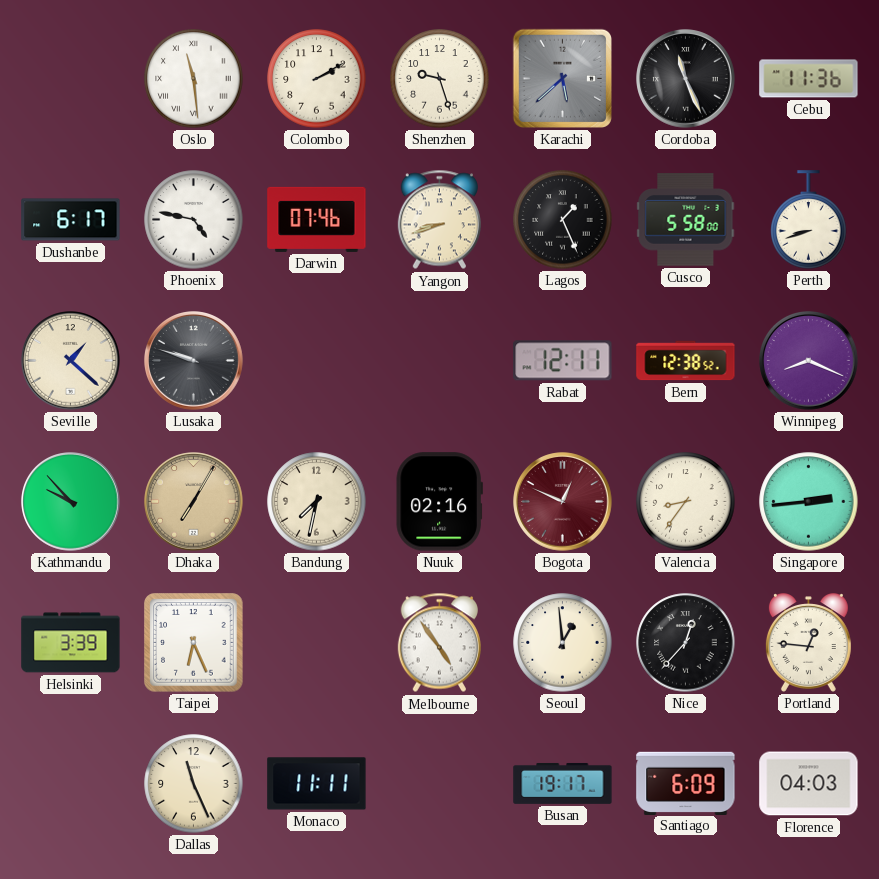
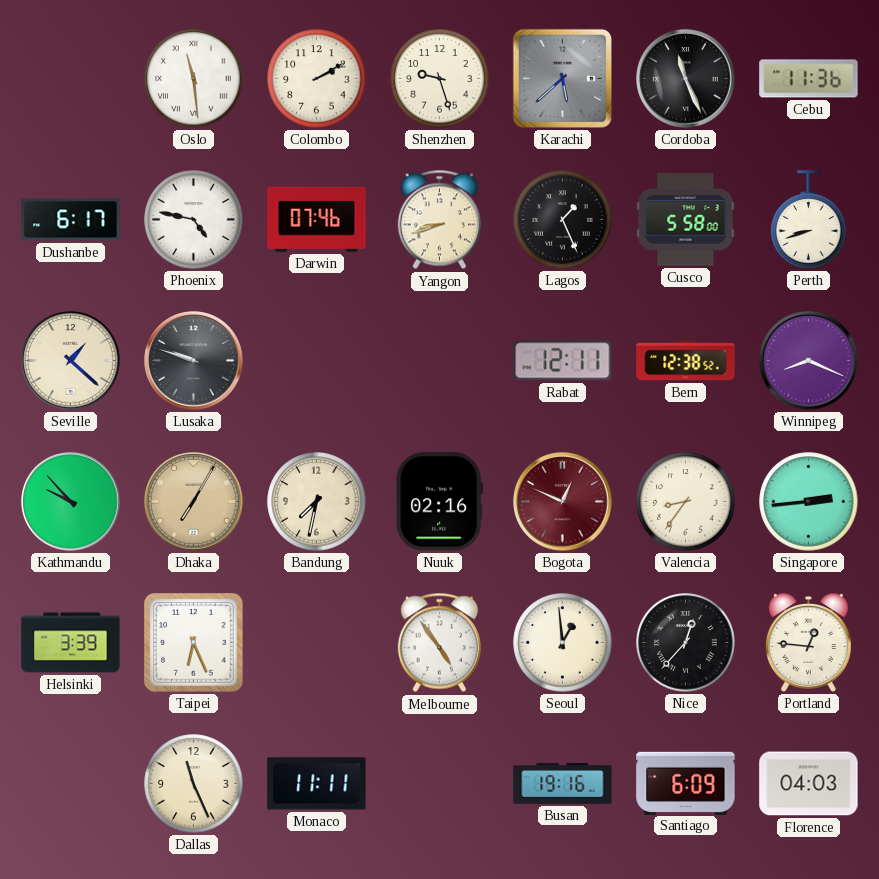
Busan: 19:17 -> 19:16 (563, 783)
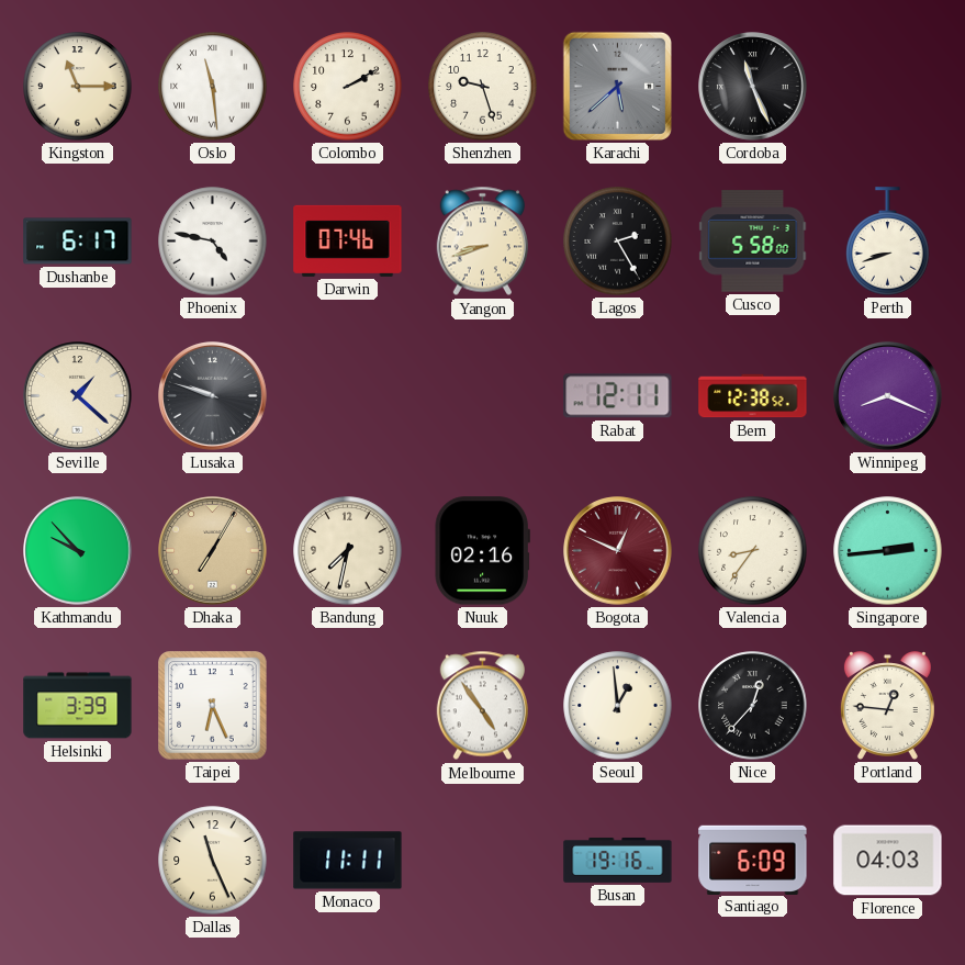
Kingston: none -> 11:15 (78, 87)
Cebu: 11:36 -> none (809, 79)
Lagos: 1:26 -> 2:25 (618, 242)
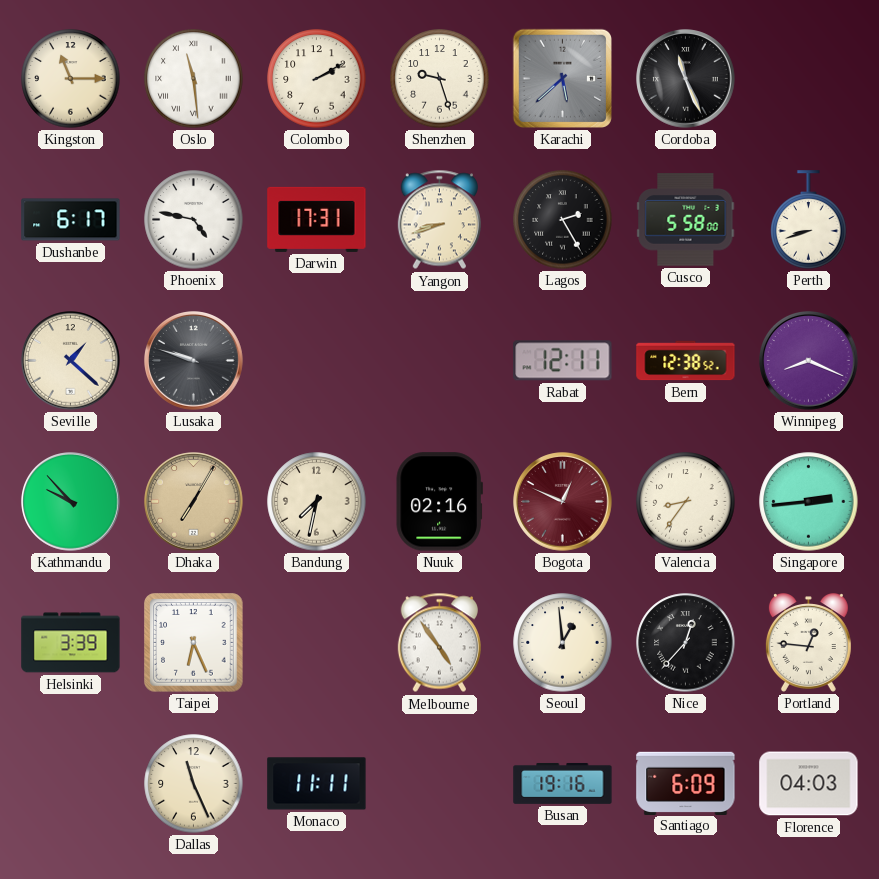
Darwin: 07:46 -> 17:31 (317, 219)
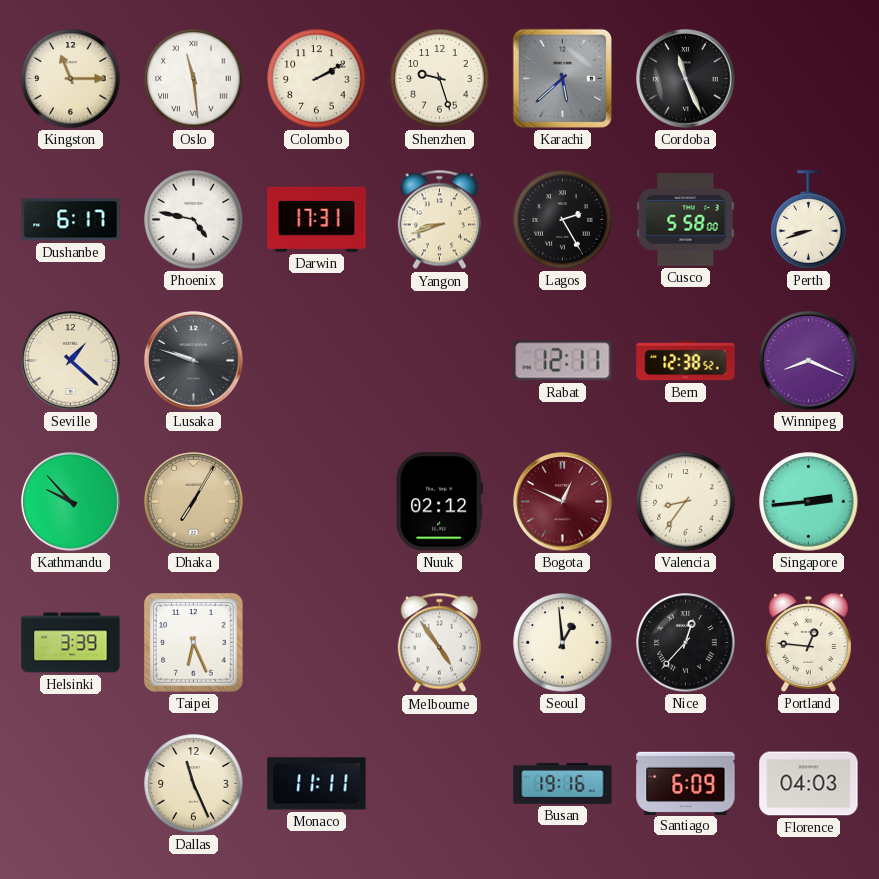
Bandung: 7:32 -> none (317, 502)
Nuuk: 02:16 -> 02:12 (439, 502)
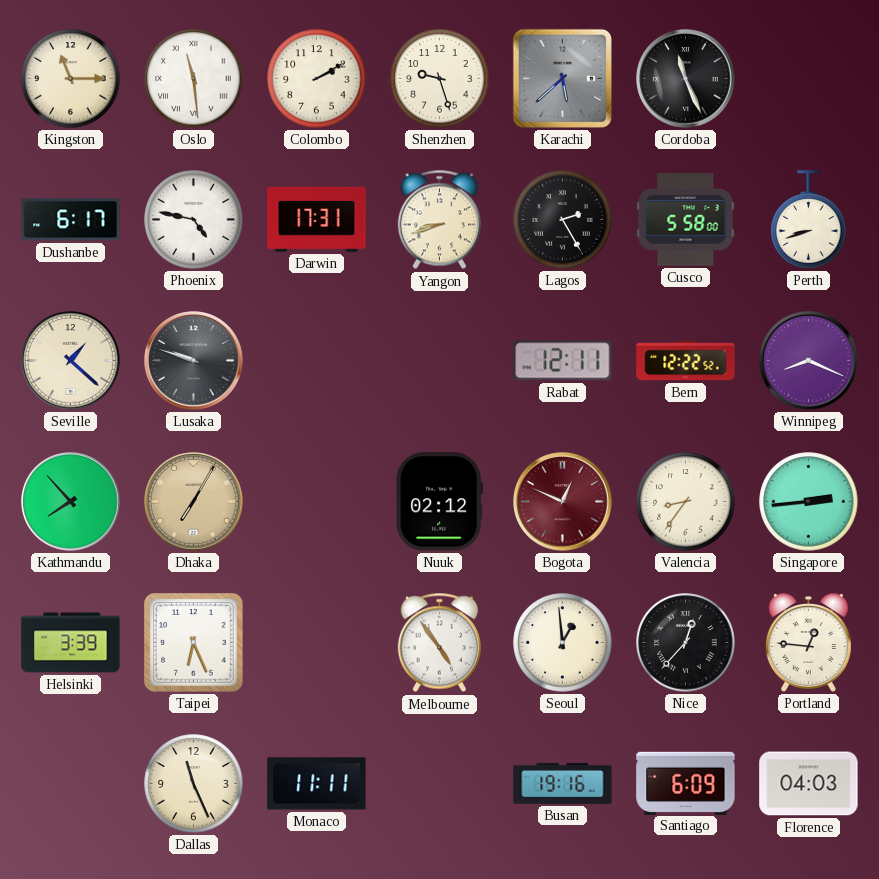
Bern: 12:38 -> 12:22 (686, 361)
Kathmandu: 9:53 -> 7:53 (71, 502)
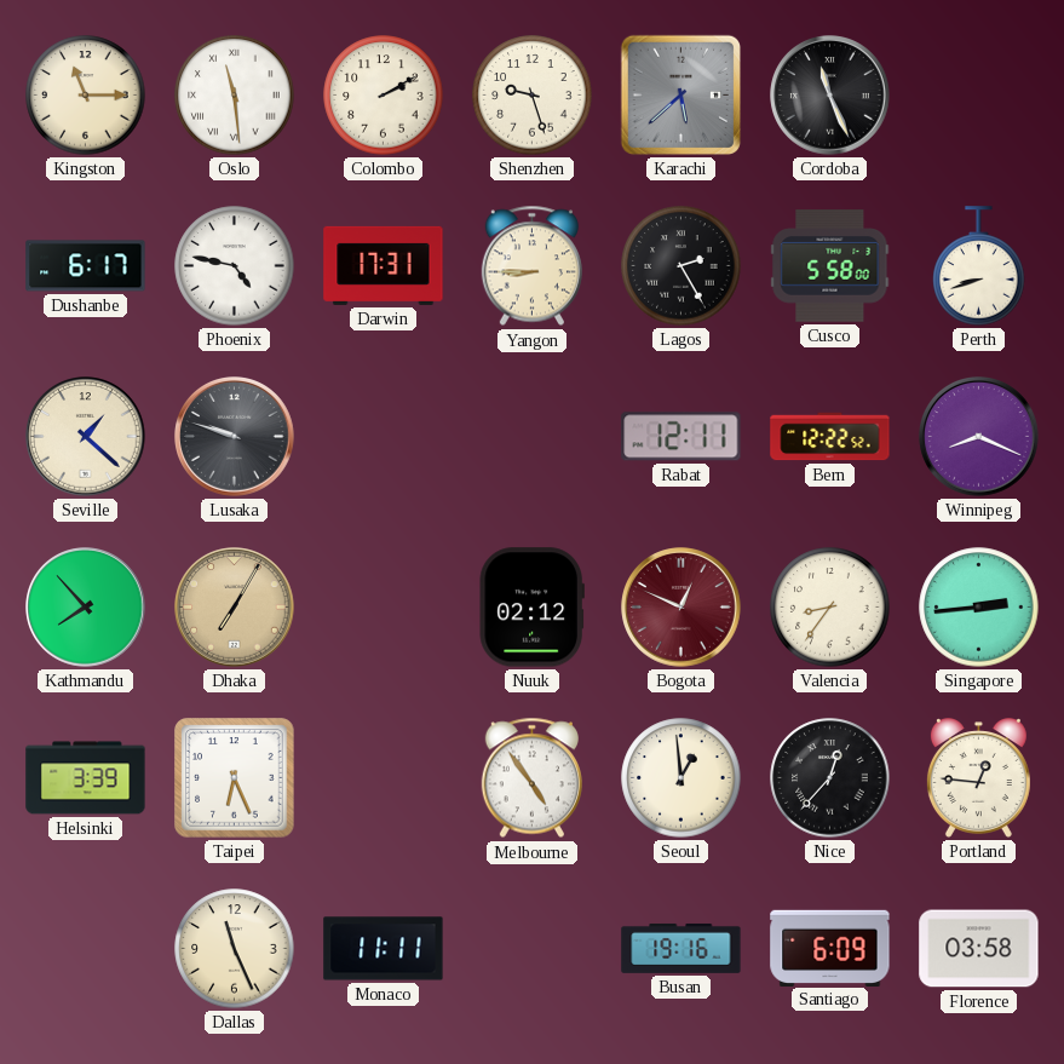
Yangon: 8:42 -> 8:45 (531, 266)
Florence: 04:03 -> 03:58 (979, 949)
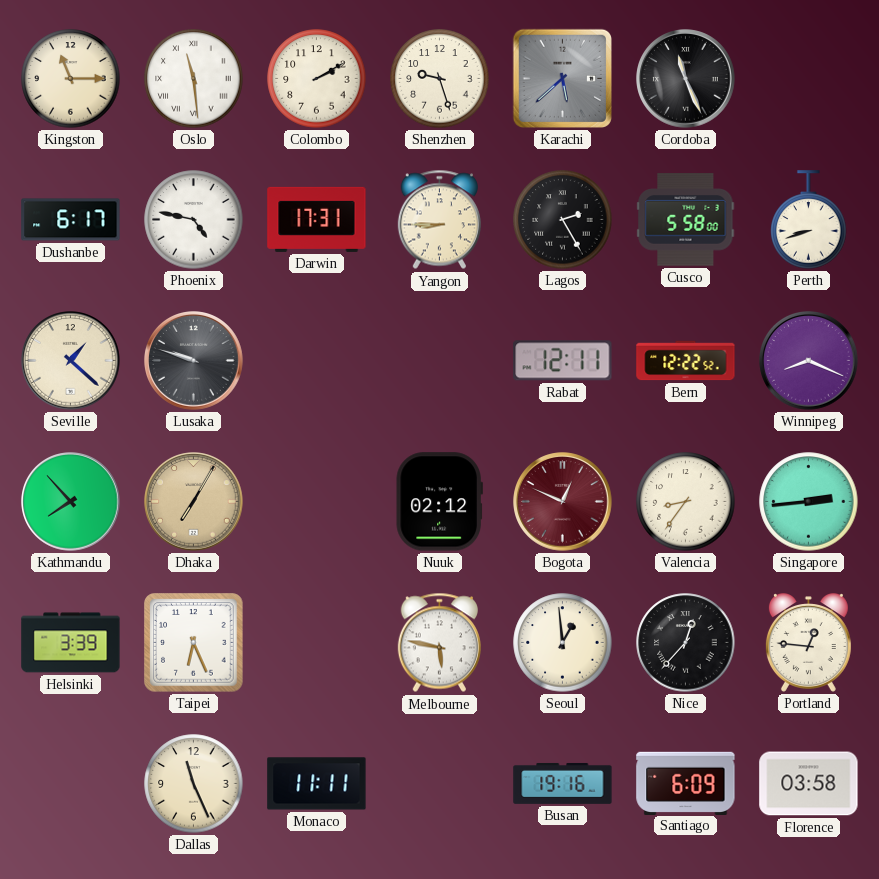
Melbourne: 4:54 -> 5:47 (439, 643)
